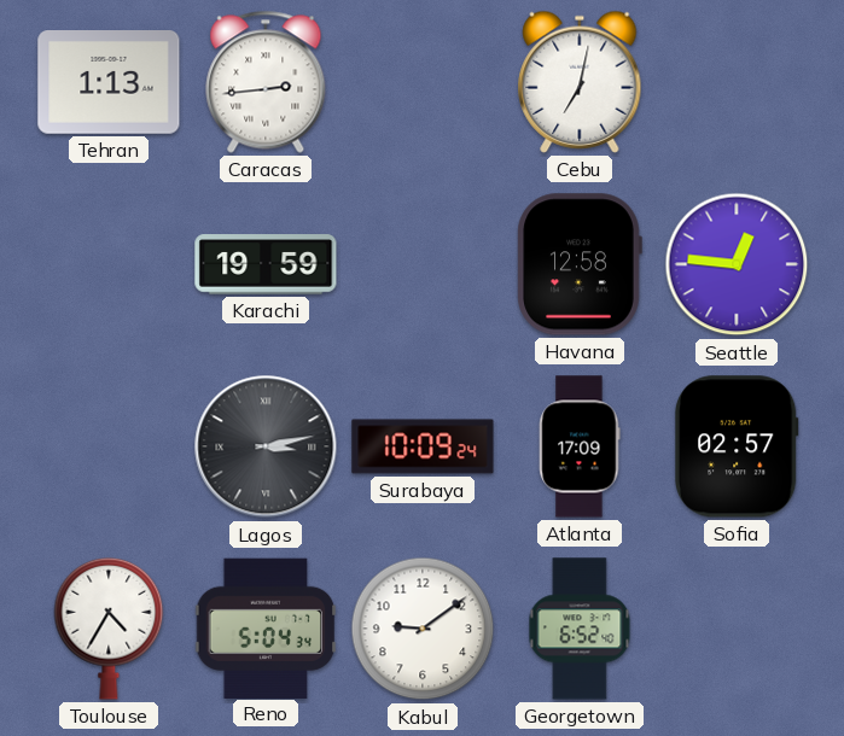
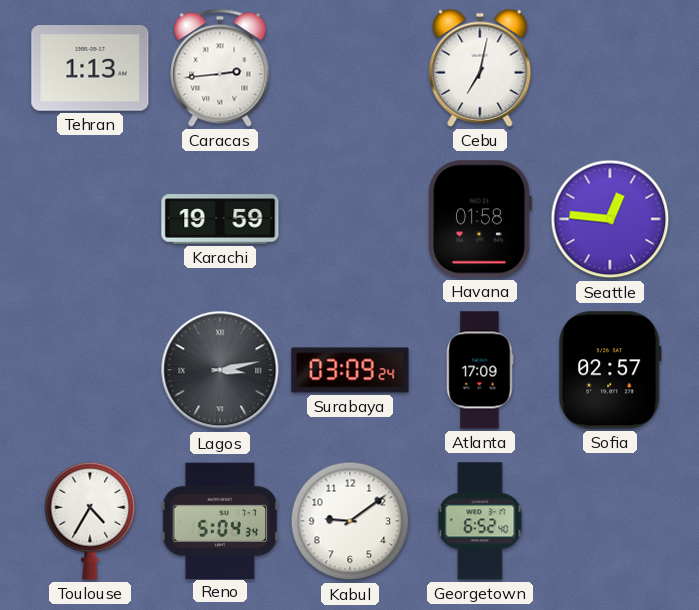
Havana: 12:58 -> 01:58 (480, 219)
Surabaya: 10:09 -> 03:09 (350, 370)
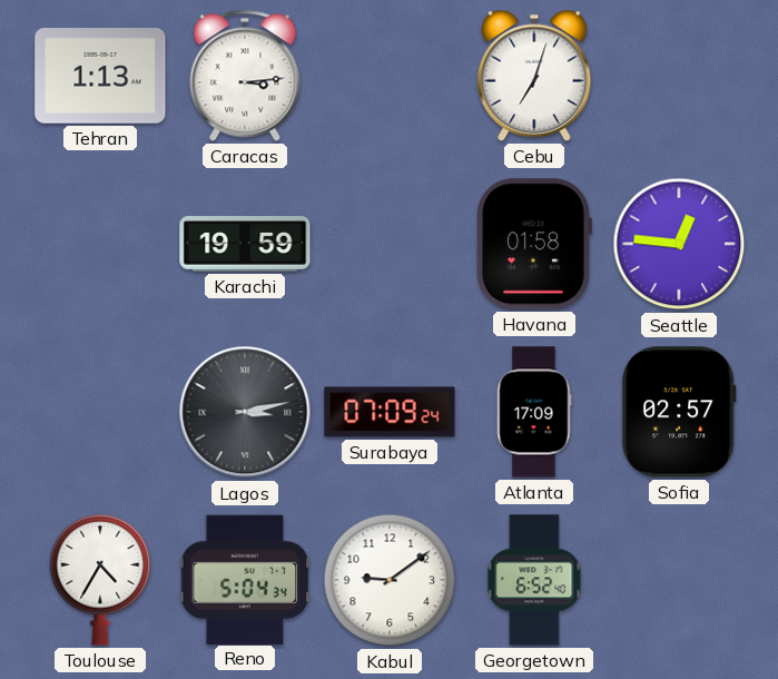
Caracas: 2:44 -> 3:14 (245, 76)
Cebu: 7:02 -> 7:03 (534, 76)
Surabaya: 03:09 -> 07:09 (390, 412)
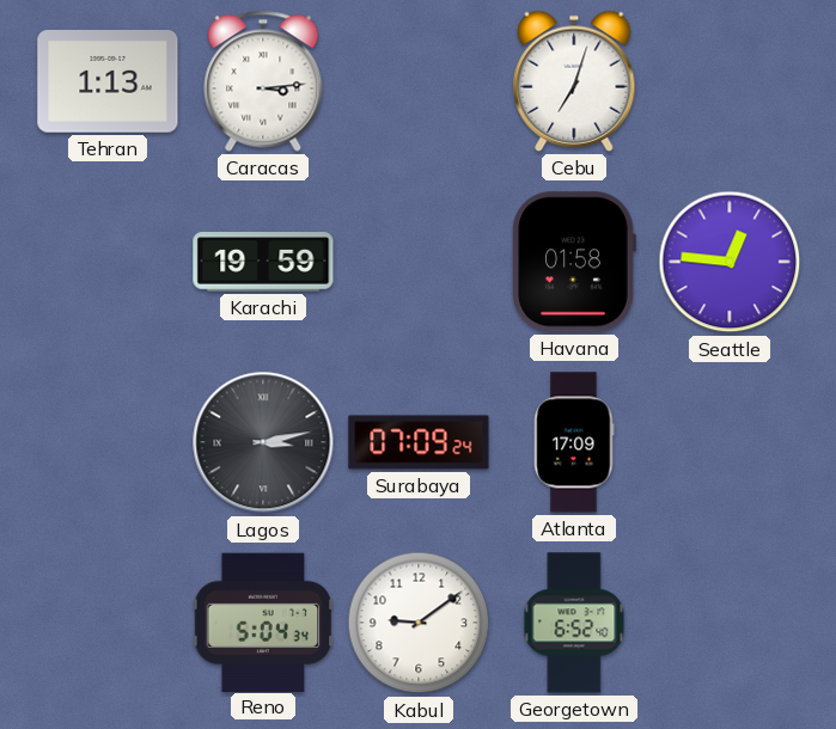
Sofia: 02:57 -> none (679, 412)
Toulouse: 4:35 -> none (100, 580)
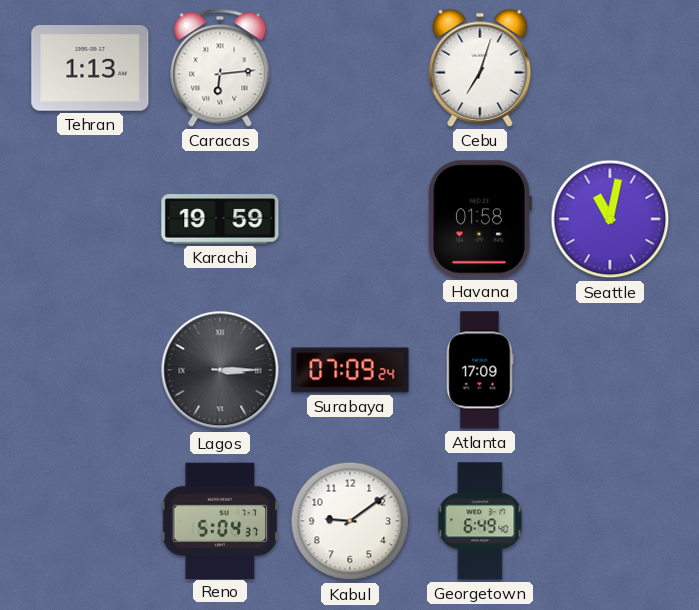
Caracas: 3:14 -> 6:14 (220, 68)
Seattle: 12:46 -> 11:02 (610, 219)
Lagos: 3:13 -> 3:15 (220, 370)
Reno: 5:04:34 -> 5:04:37 (220, 520)
Georgetown: 6:52 -> 6:49 (480, 521)
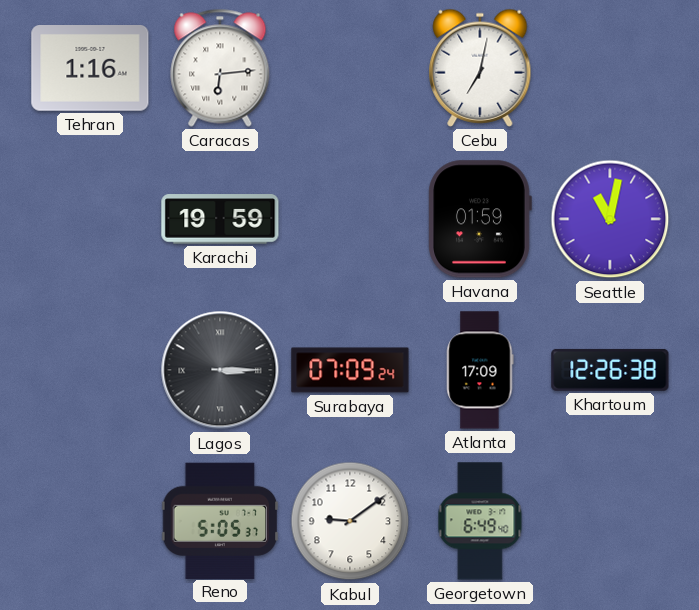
Tehran: 1:13 -> 1:16 (90, 69)
Cebu: 7:03 -> 7:02 (480, 68)
Havana: 01:58 -> 01:59 (480, 219)
Khartoum: none -> 12:26 (610, 370)
Reno: 5:04 -> 5:05 (220, 520)
